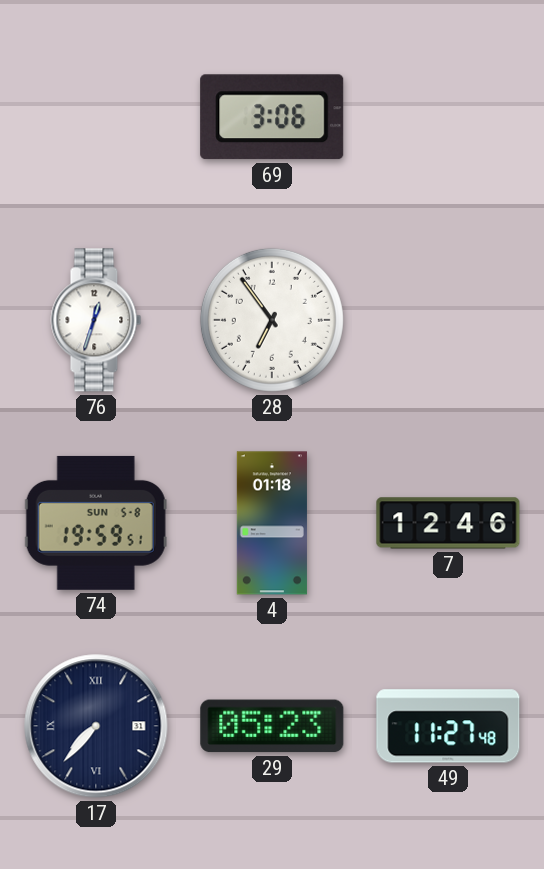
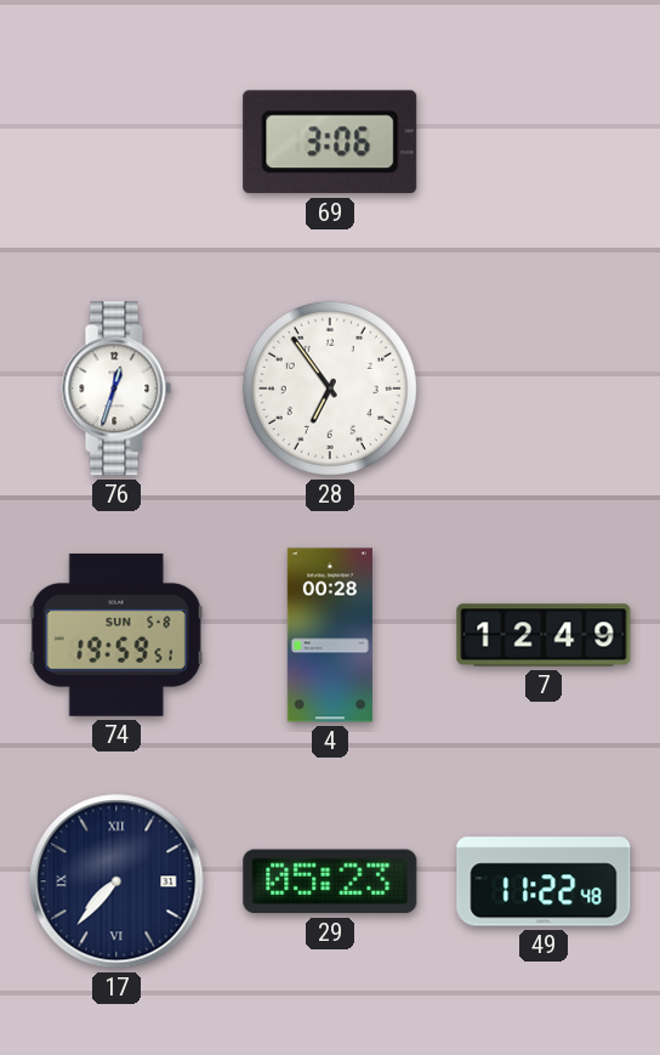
4: 01:18 -> 00:28 (330, 635)
7: 12:46 -> 12:49 (544, 635)
49: 11:27 -> 11:22 (544, 881)
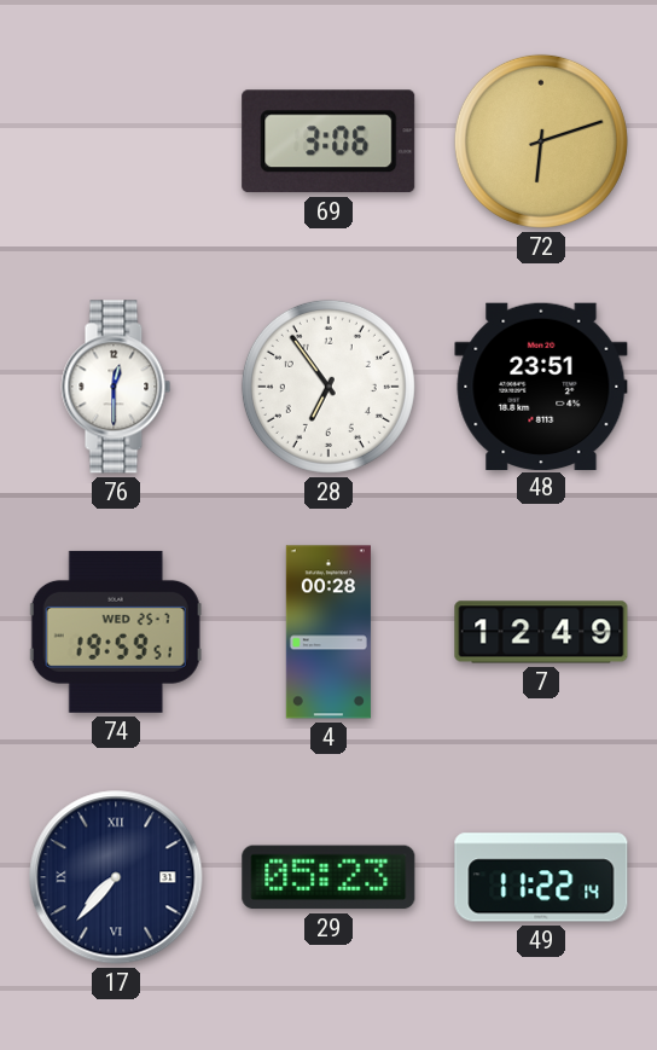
72: none -> 6:12 (541, 141)
76: 12:33 -> 12:30 (116, 387)
48: none -> 23:51 (541, 385)
74 date: SUN 5-8 -> WED 25-7 (116, 632)
49: 11:22:48 -> 11:22:14 (541, 877)
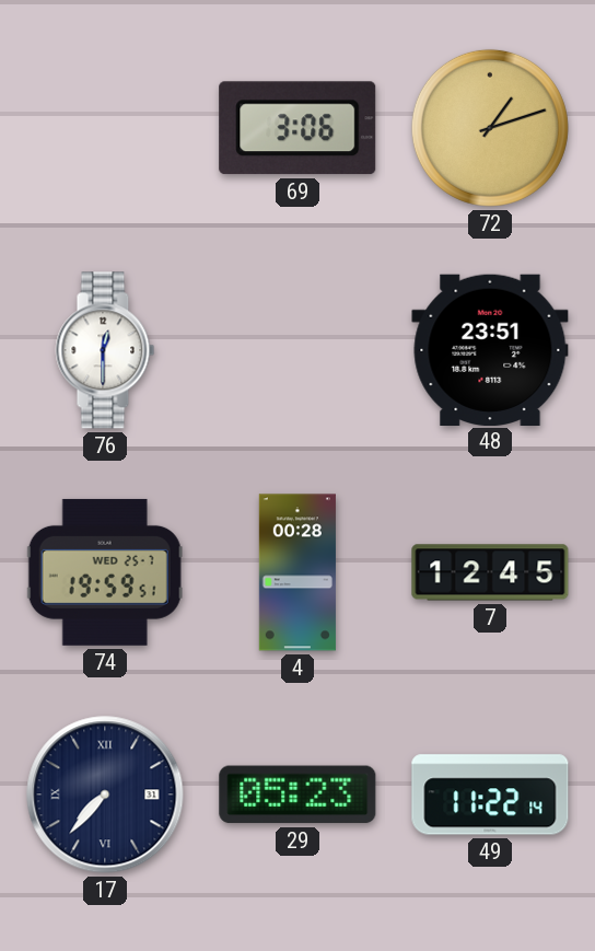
72: 6:12 -> 1:12 (490, 128)
28: 6:54 -> none (328, 387)
7: 12:49 -> 12:45 (490, 572)
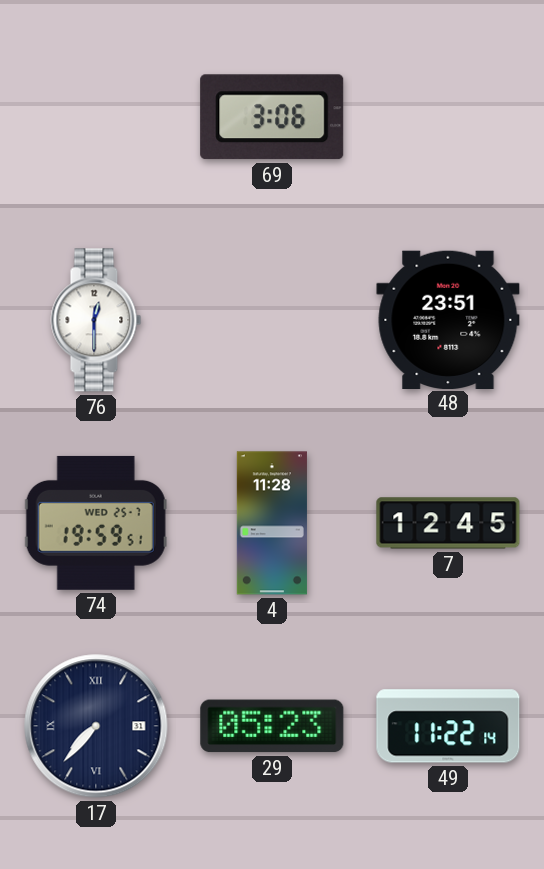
72: 1:12 -> none (490, 128)
4: 00:28 -> 11:28 (272, 523)
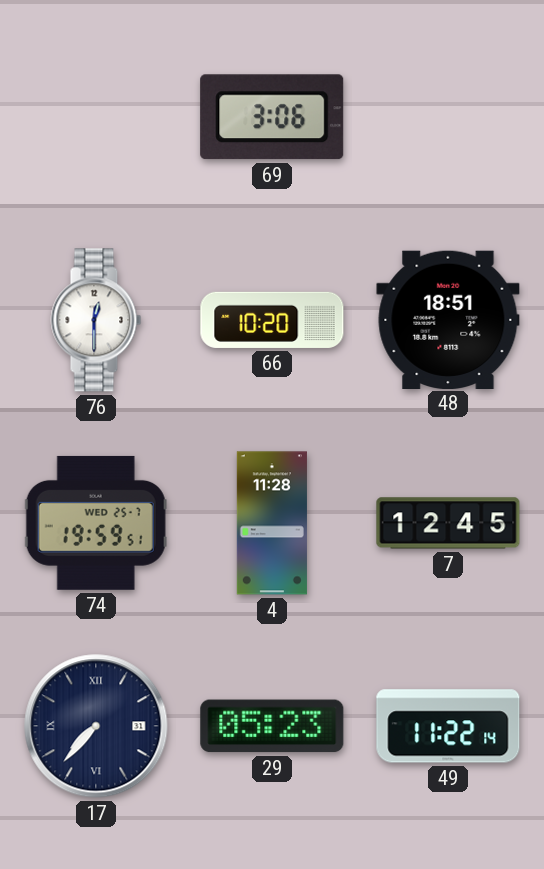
66: none -> 10:20 (272, 320)
48: 23:51 -> 18:51 (448, 319)
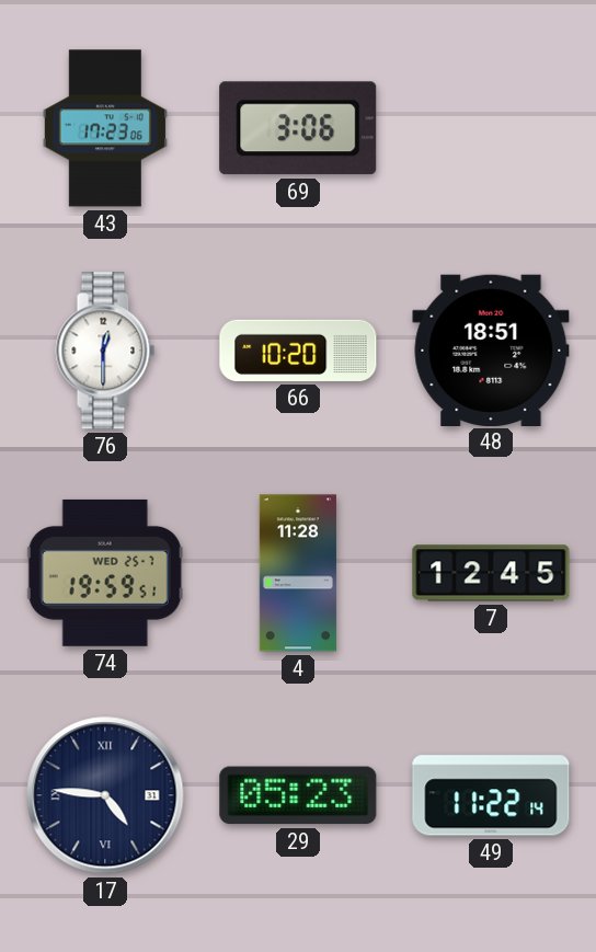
43: none -> 17:23 (105, 128)
17: 7:37 -> 4:46 (105, 795)
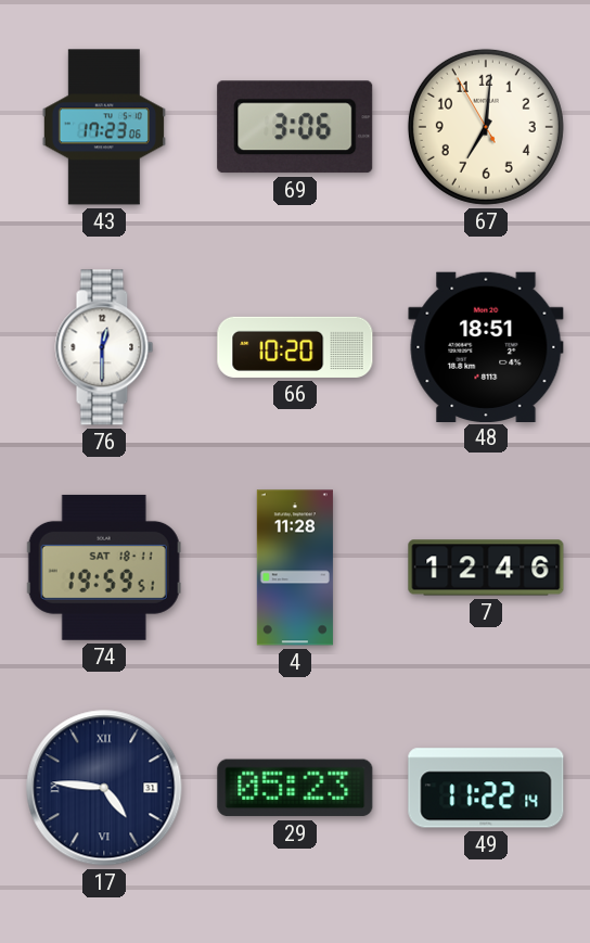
67: none -> 7:00 (486, 127)
74 date: WED 25-7 -> SAT 18-11 (104, 568)
7: 12:45 -> 12:46 (486, 568)
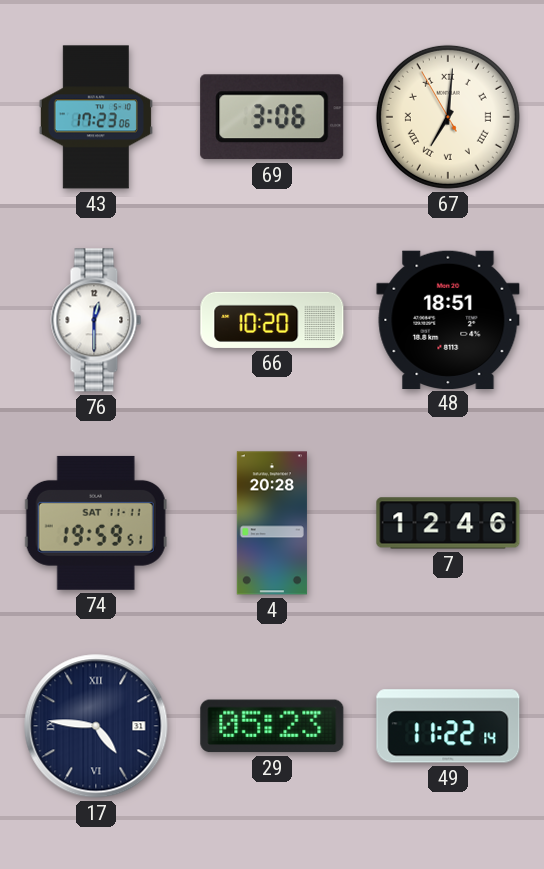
67 numerals: Arabic -> Roman (448, 117)
74 date: SAT 18-11 -> SAT 11-11 (96, 523)
4: 11:28 -> 20:28 (272, 523)
